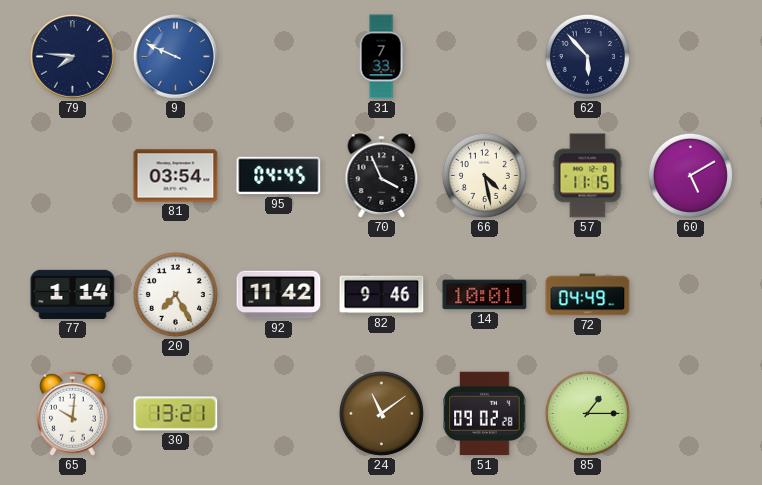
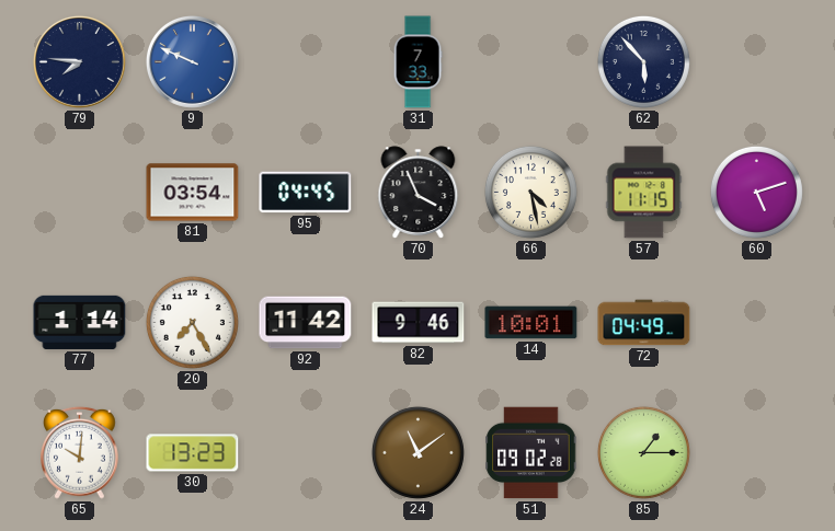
60: 5:10 -> 5:12 (756, 192)
30: 13:21 -> 13:23 (193, 453)
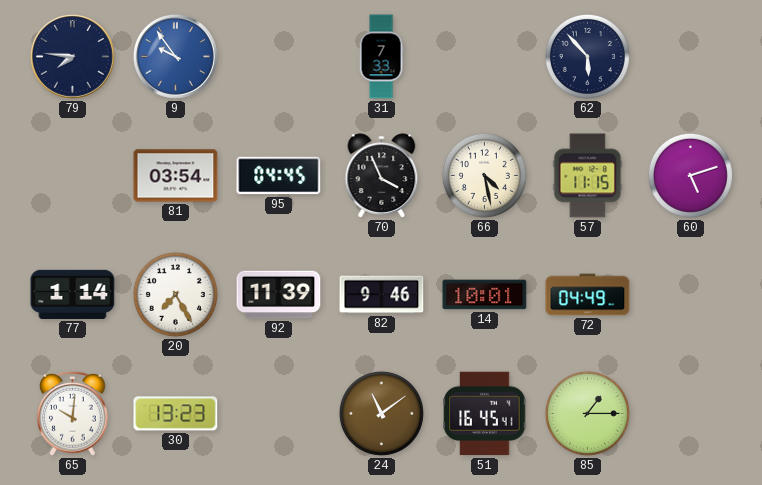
9: 9:49 -> 9:54 (176, 57)
92: 11:42 -> 11:39 (279, 295)
51: 09:02 -> 16:45 (485, 414)
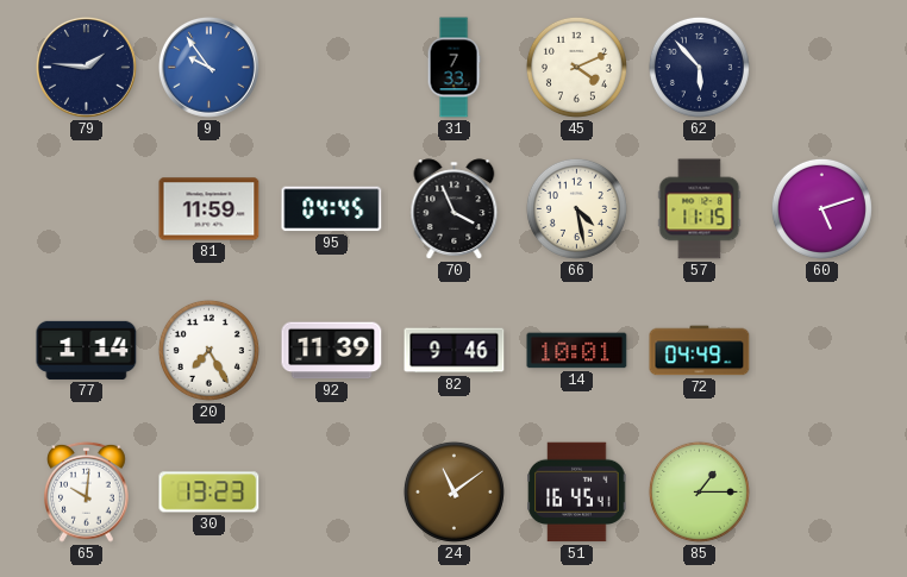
79: 7:46 -> 1:46 (87, 68)
45: none -> 4:11 (576, 67)
81: 03:54 -> 11:59 (209, 209)
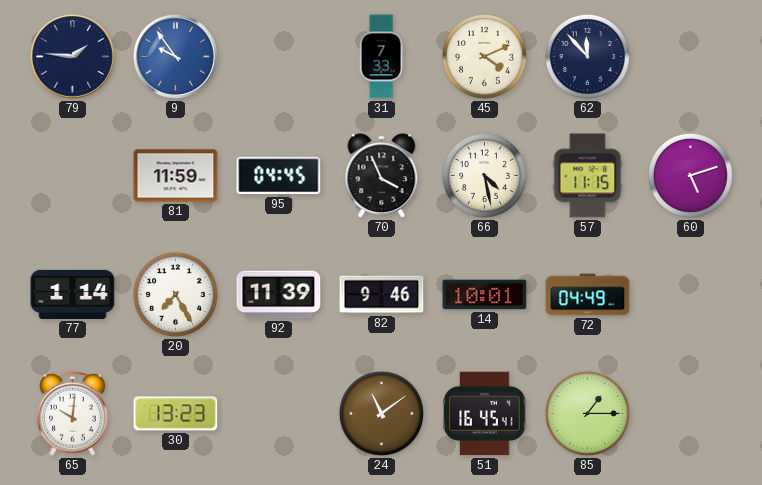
62: 5:53 -> 11:53 (587, 56)
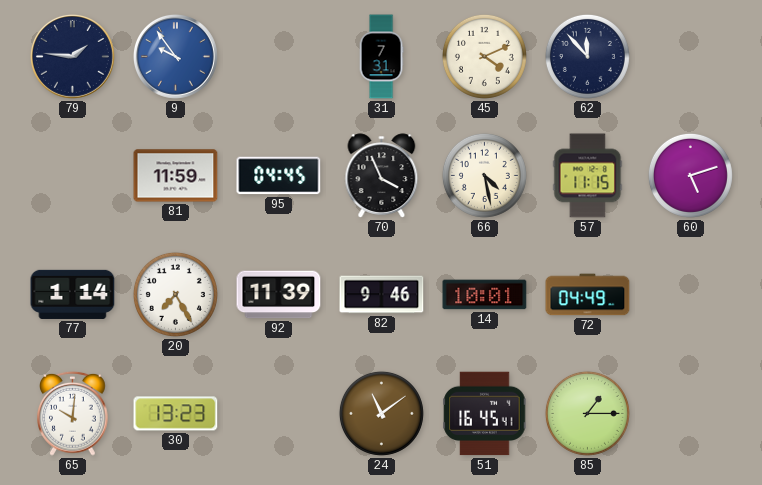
31: 7:33 -> 7:31 (381, 57)
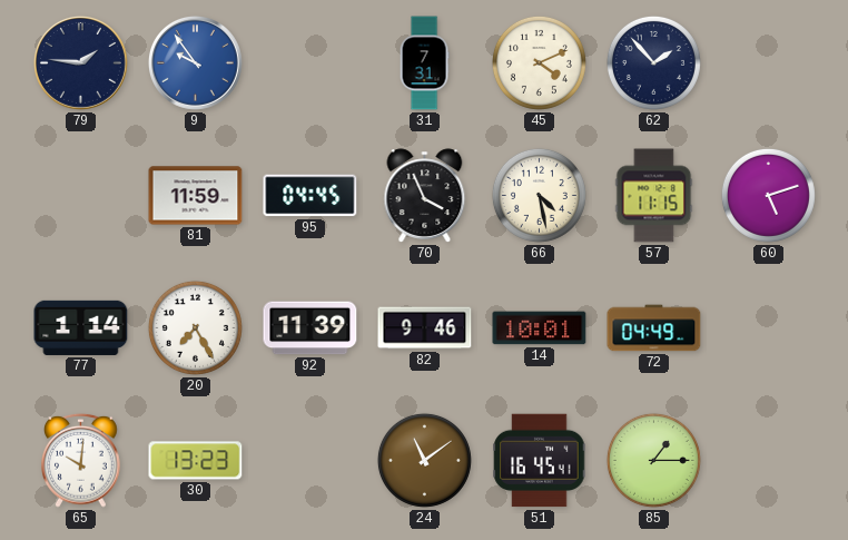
62: 11:53 -> 1:53 (653, 62)
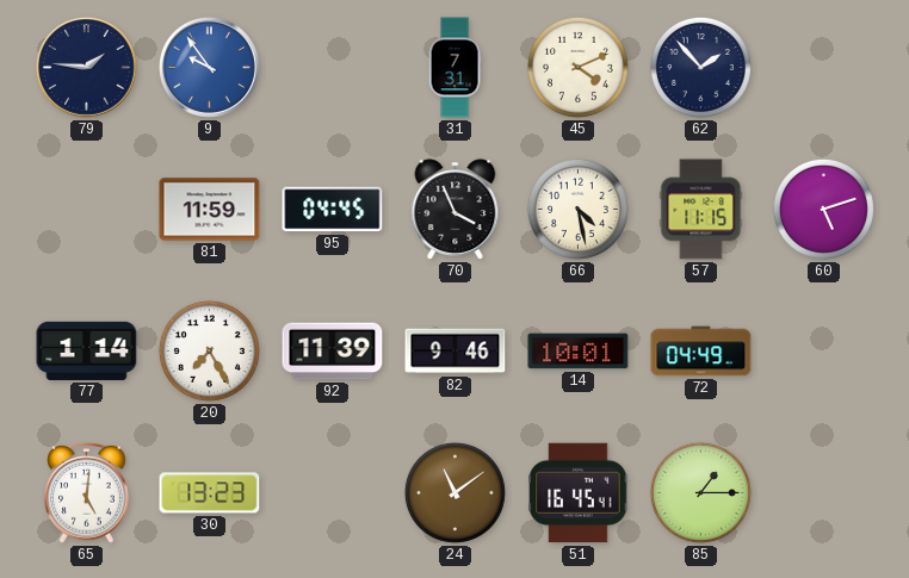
65: 10:01 -> 5:01 (87, 492)
